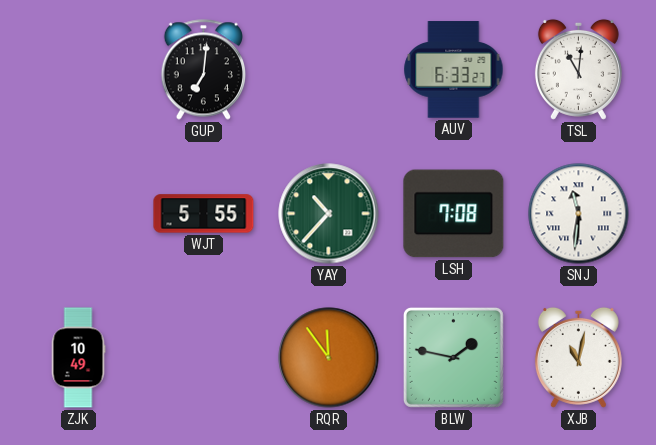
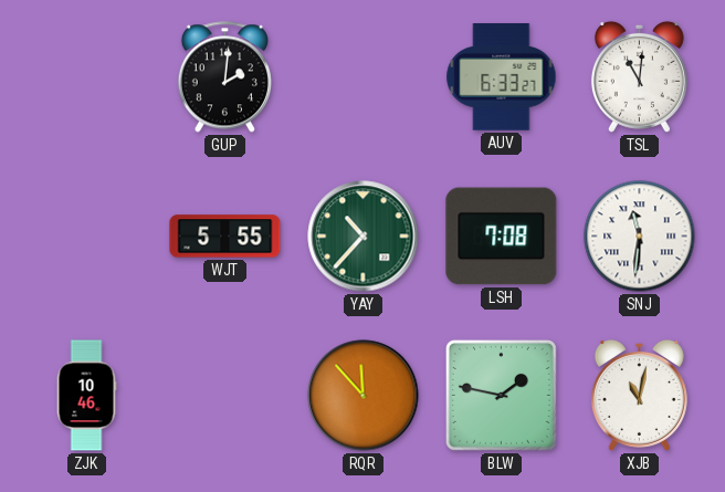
GUP: 7:01 -> 2:01 (224, 77)
ZJK: 10:49 -> 10:46 (86, 396)
RQR: 11:54 -> 11:53 (364, 396)
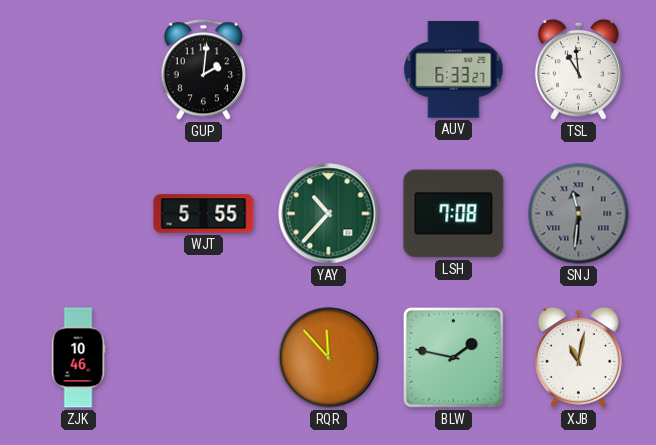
TSL: 11:01 -> 10:59 (578, 69)
SNJ dial: white -> grey (579, 214)
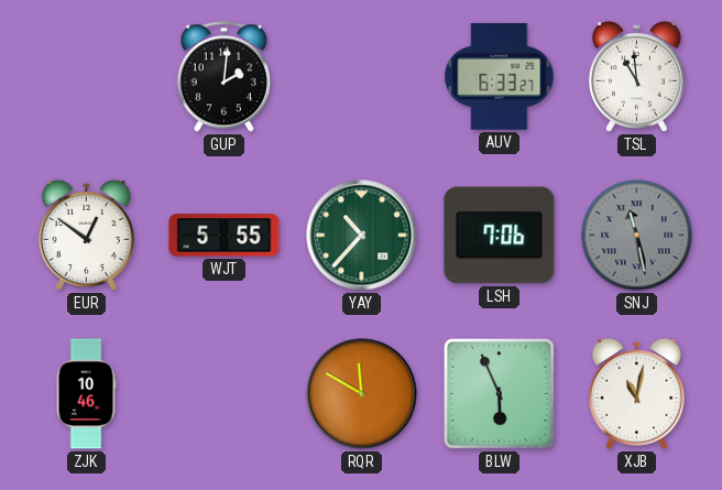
EUR: none -> 12:51 (86, 235)
LSH: 7:08 -> 7:06 (500, 236)
SNJ: 11:31 -> 11:28 (637, 236)
RQR: 11:53 -> 11:50 (362, 394)
BLW: 1:47 -> 5:56 (499, 393)
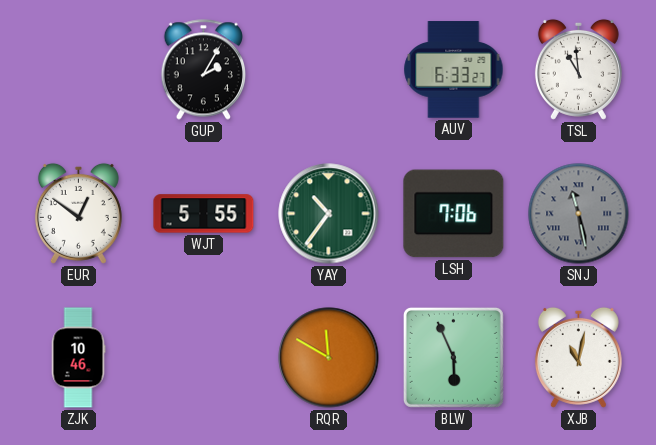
GUP: 2:01 -> 2:05 (203, 70)
YAY: 10:37 -> 10:36 (329, 214)
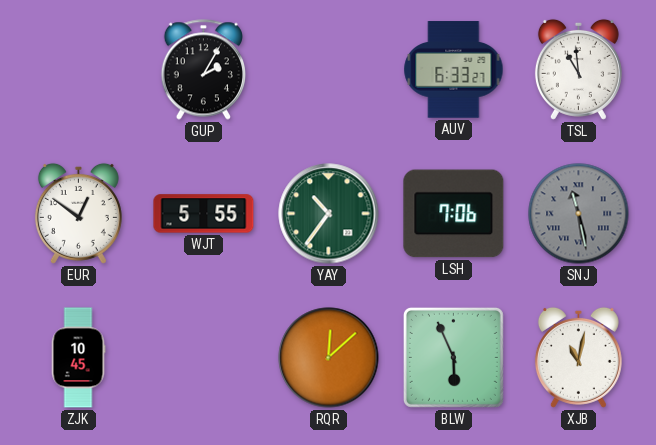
ZJK: 10:46 -> 10:45 (78, 358)
RQR: 11:50 -> 12:08 (329, 358)
